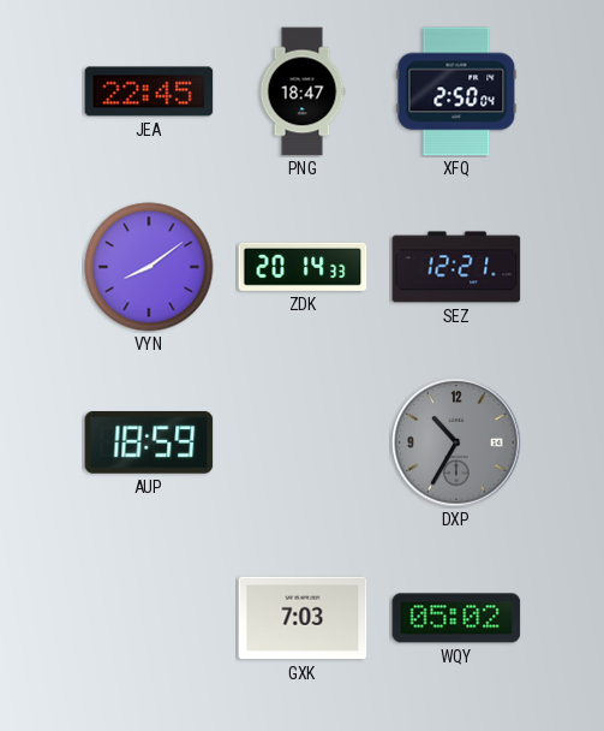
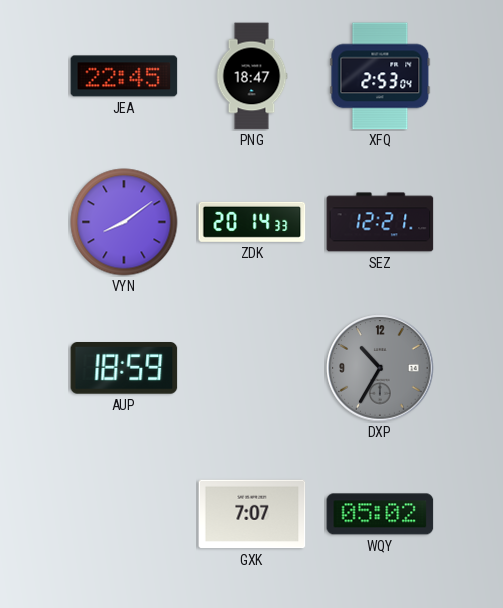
XFQ: 2:50 -> 2:53 (380, 76)
GXK: 7:03 -> 7:07 (252, 514)
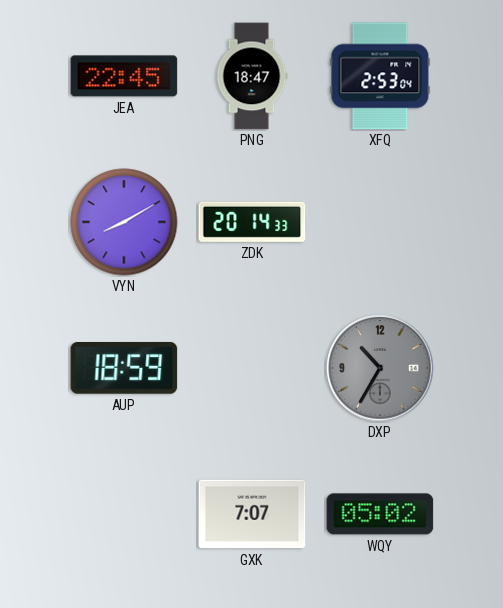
VYN: 8:09 -> 8:10 (124, 222)
SEZ: 12:21 -> none (380, 222)
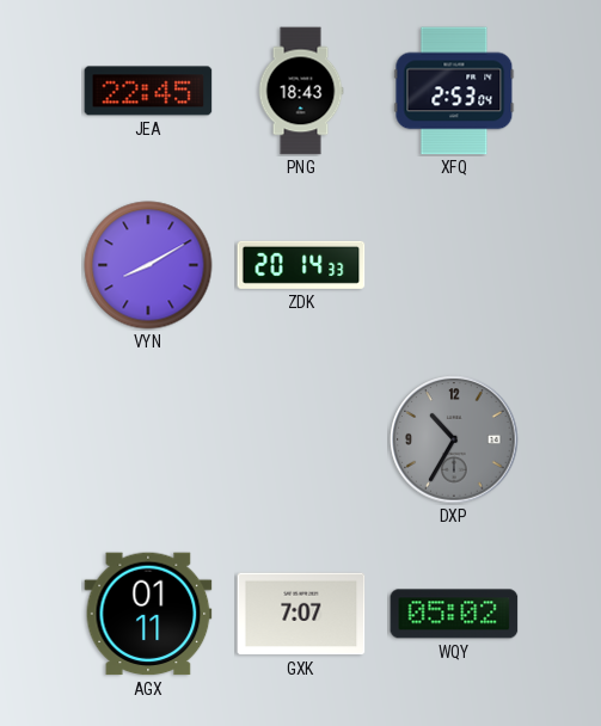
PNG: 18:47 -> 18:43 (301, 91)
AUP: 18:59 -> none (124, 368)
AGX: none -> 01:11 (148, 614)
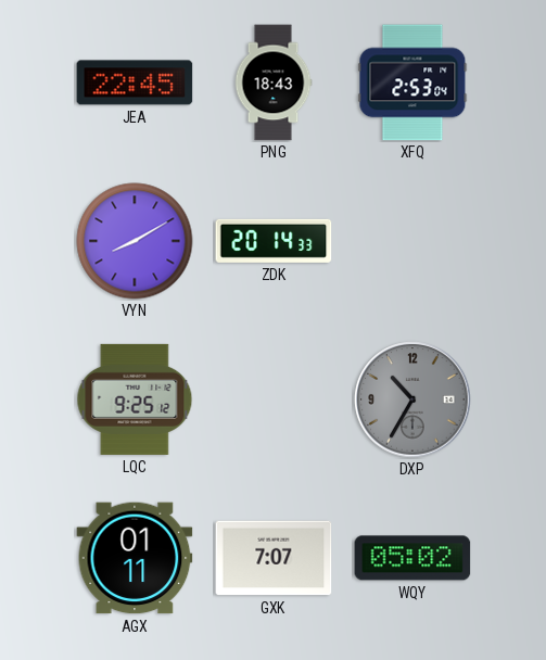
LQC: none -> 9:25 (135, 399)
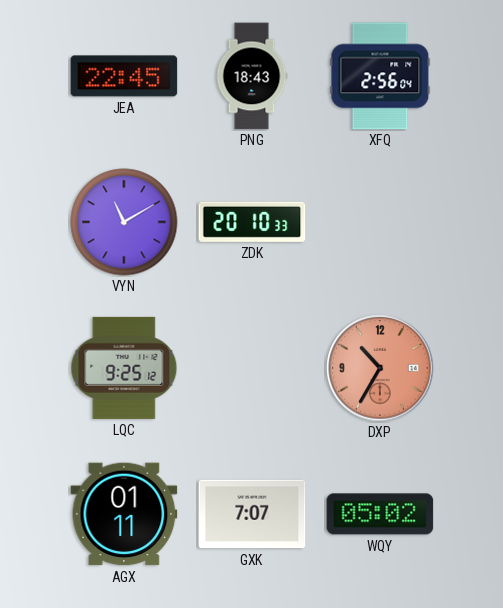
XFQ: 2:53 -> 2:56 (380, 76)
VYN: 8:10 -> 11:10 (124, 222)
ZDK: 20:14 -> 20:10 (252, 222)
DXP dial: grey -> salmon (380, 368)
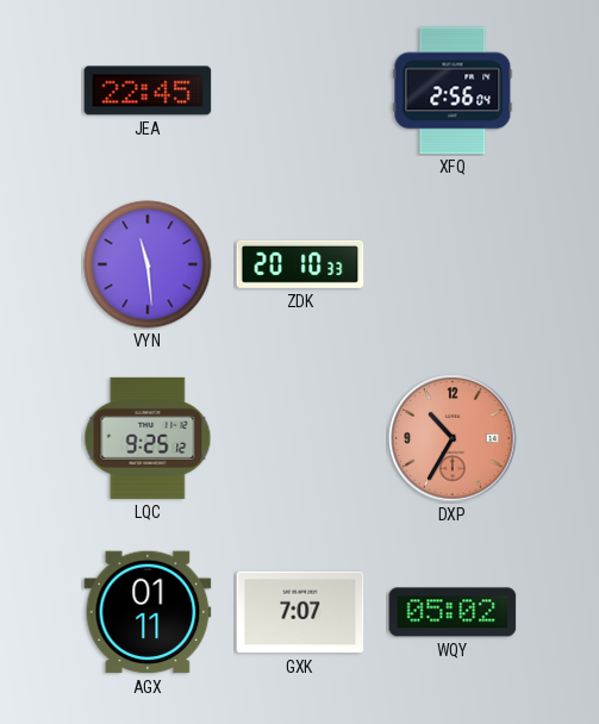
PNG: 18:43 -> none (252, 76)
VYN: 11:10 -> 11:29 (148, 264)
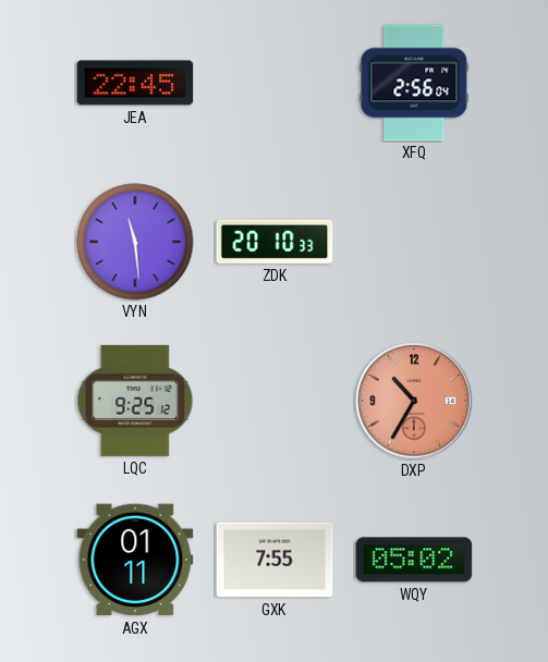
GXK: 7:07 -> 7:55 (275, 560)
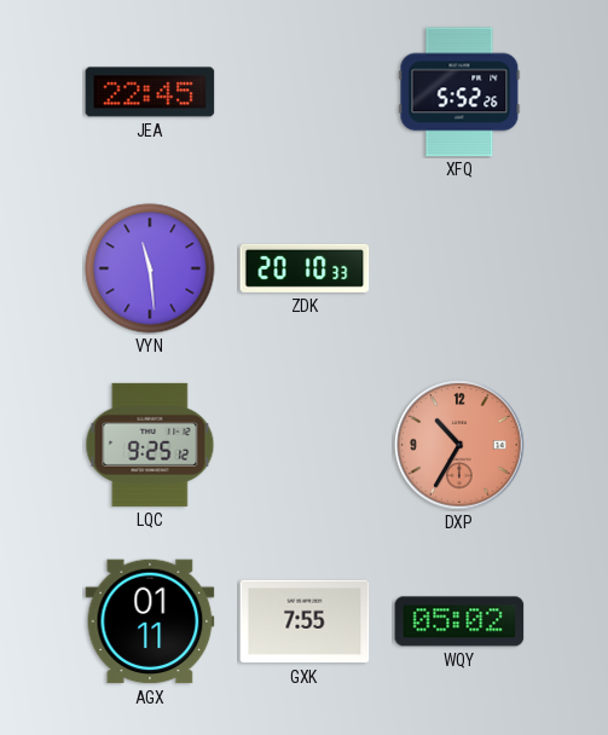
XFQ: 2:56 -> 5:52 (459, 92)
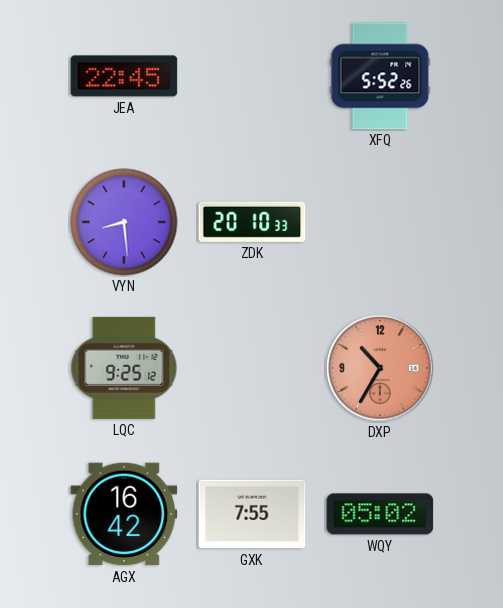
VYN: 11:29 -> 8:29 (124, 222)
AGX: 01:11 -> 16:42 (124, 514)
